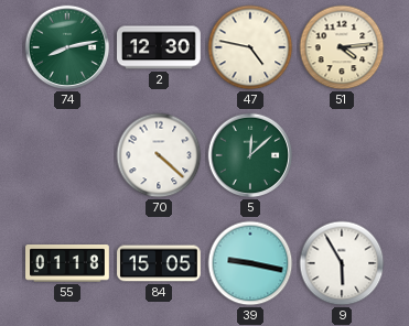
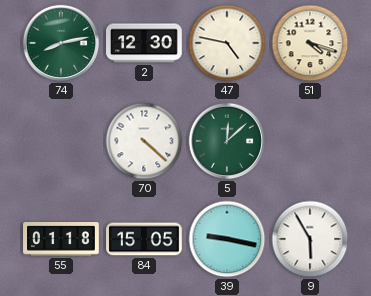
51: 4:14 -> 4:18 (310, 43)
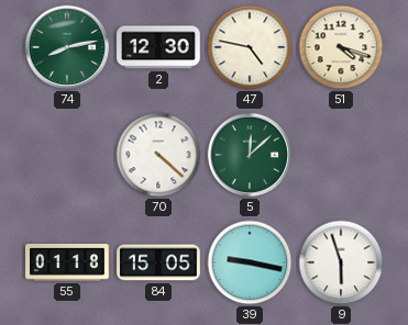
9: 5:55 -> 5:57 (341, 262)
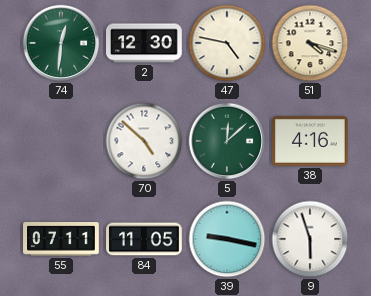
74: 8:13 -> 12:31 (61, 43)
70: 4:22 -> 4:52 (144, 141)
38: none -> 4:16 (311, 142)
55: 01:18 -> 07:11 (61, 239)
84: 15:05 -> 11:05 (144, 239)
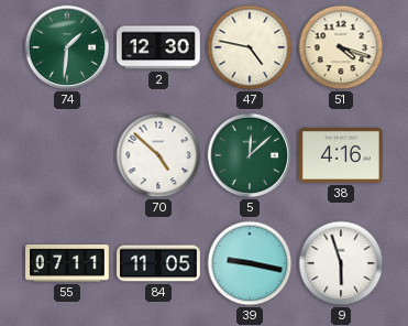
74: 12:31 -> 1:31 (67, 47)
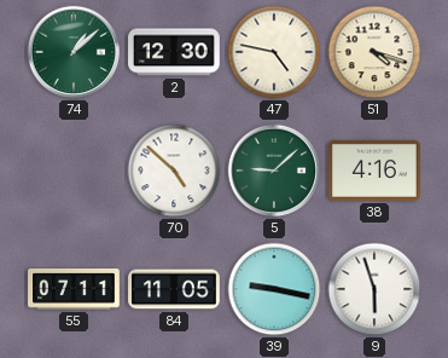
74: 1:31 -> 1:08 (74, 52)
5: 12:08 -> 9:08 (274, 171)
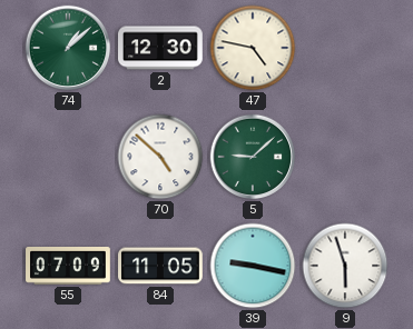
51: 4:18 -> none (374, 52)
38: 4:16 -> none (376, 172)
55: 07:11 -> 07:09 (68, 266)
